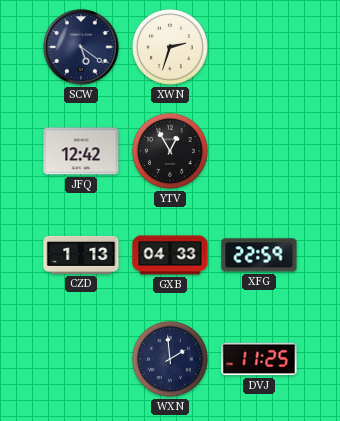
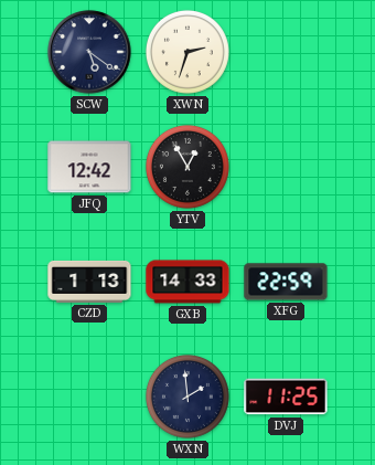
GXB: 04:33 -> 14:33 (187, 282)
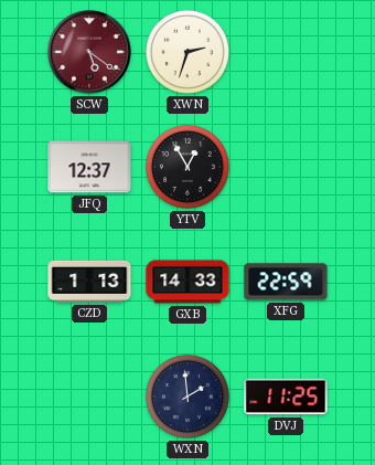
SCW dial: navy -> burgundy (89, 52)
JFQ: 12:42 -> 12:37 (89, 167)
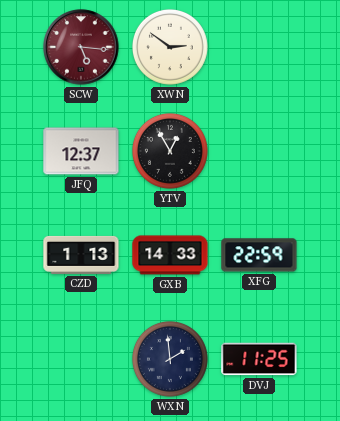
SCW: 5:21 -> 5:16 (81, 47)
XWN: 2:33 -> 2:51 (170, 47)
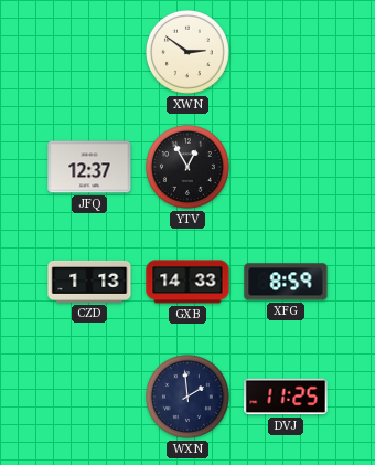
SCW: 5:16 -> none (81, 47)
XFG: 22:59 -> 8:59 (286, 282)
